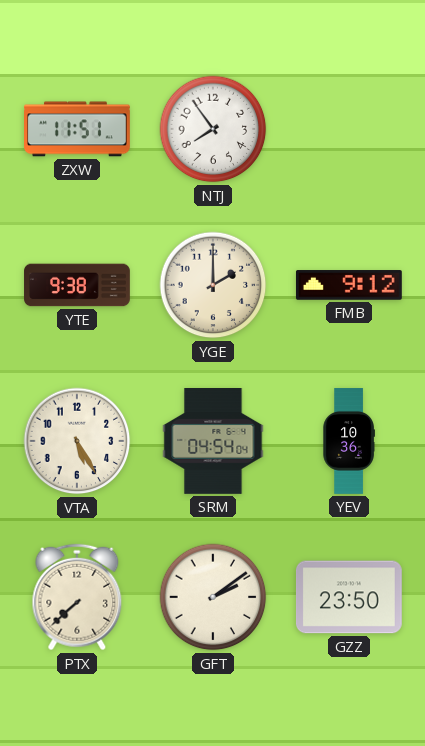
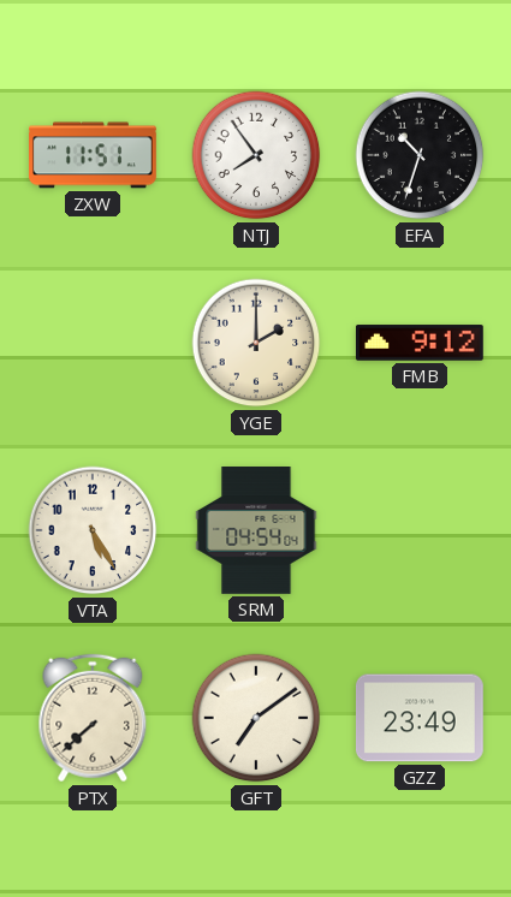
EFA: none -> 10:33 (420, 155)
YTE: 9:38 -> none (77, 285)
YEV: 10:36 -> none (349, 441)
GFT: 2:09 -> 7:09 (256, 718)
GZZ: 23:50 -> 23:49 (420, 718)
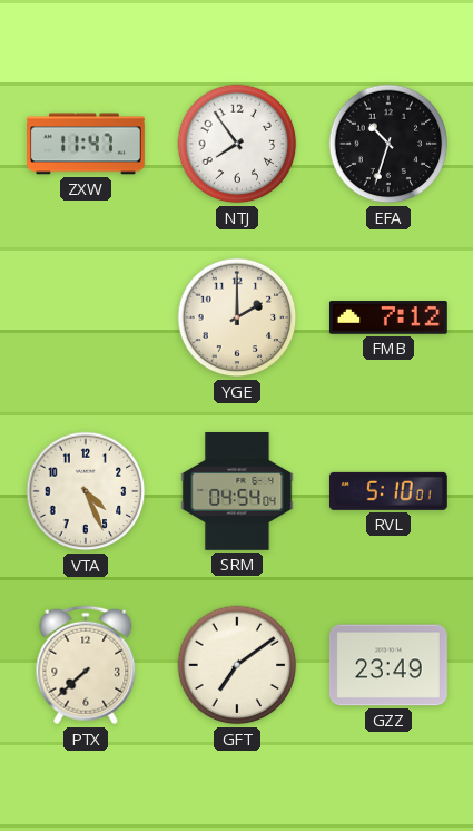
ZXW: 11:51 -> 11:47 (87, 144)
FMB: 9:12 -> 7:12 (388, 317)
VTA: 5:25 -> 4:26 (86, 491)
RVL: none -> 5:10 (388, 491)
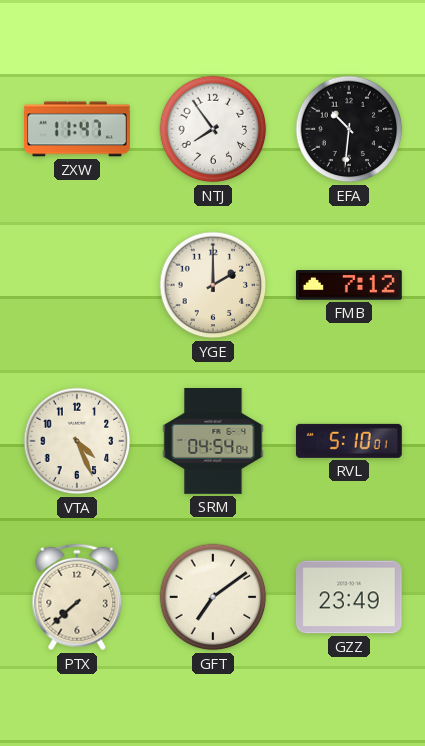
EFA: 10:33 -> 10:31 (349, 129)
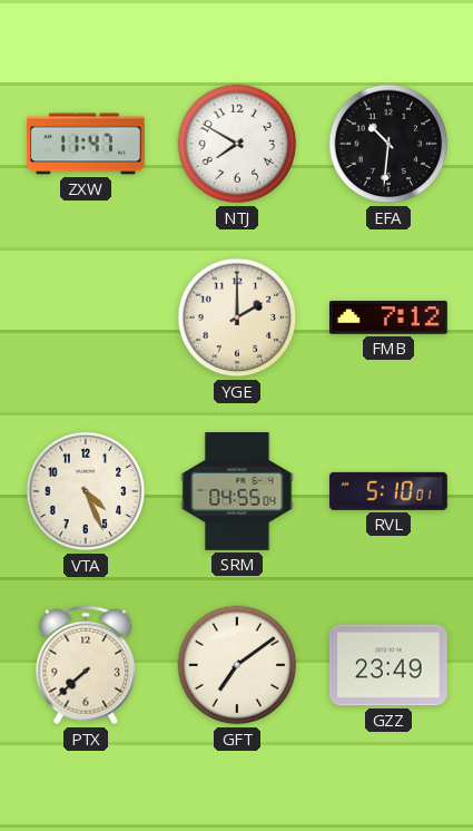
NTJ: 7:54 -> 7:50 (237, 144)
SRM: 04:54 -> 04:55 (237, 492)
